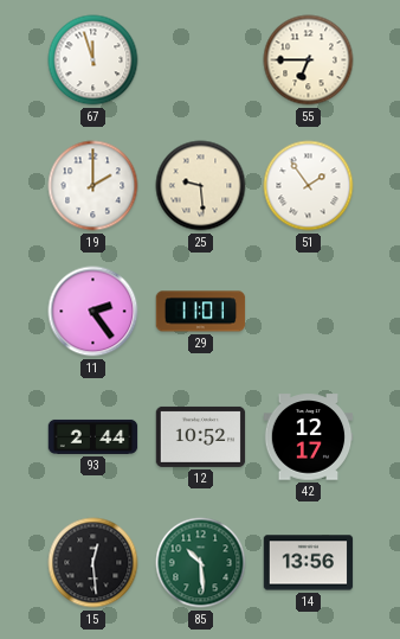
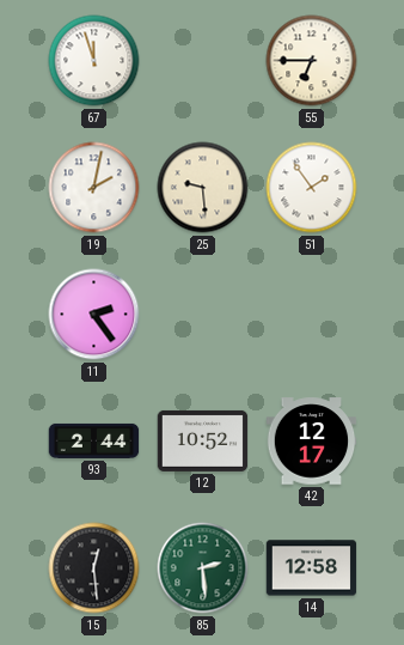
19: 2:00 -> 2:02 (94, 188)
29: 11:01 -> none (201, 312)
85: 10:29 -> 2:29 (203, 568)
14: 13:56 -> 12:58 (312, 568)
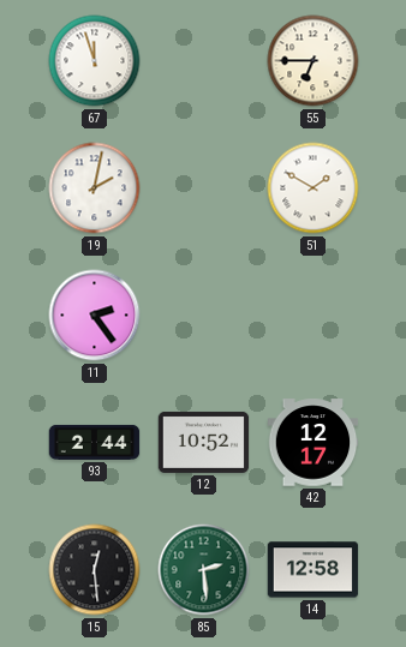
25: 9:29 -> none (203, 188)
51: 1:54 -> 1:50 (314, 188)
